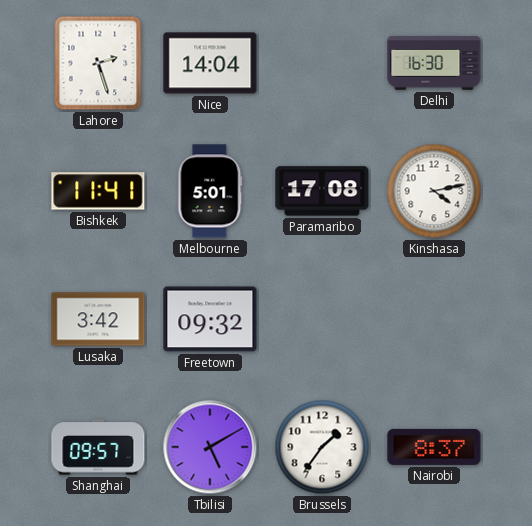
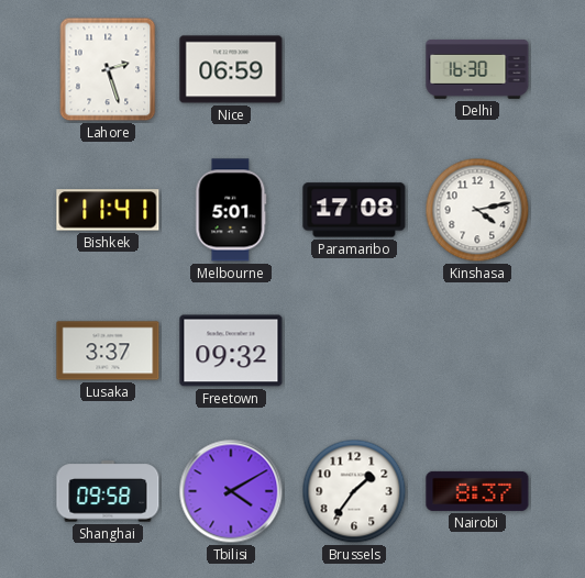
Nice: 14:04 -> 06:59 (231, 69)
Lusaka: 3:42 -> 3:37 (108, 351)
Shanghai: 09:57 -> 09:58 (108, 491)
Tbilisi: 5:10 -> 4:10 (231, 491)
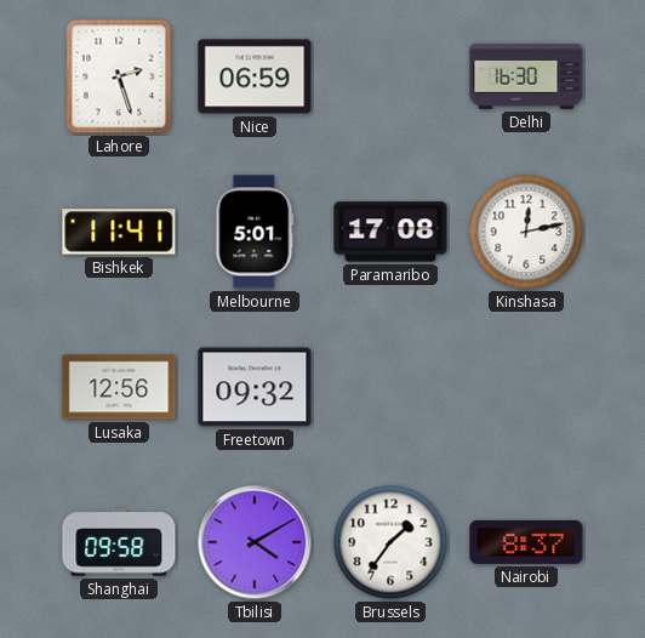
Kinshasa: 4:13 -> 12:13 (526, 232)
Lusaka: 3:37 -> 12:56 (119, 387)
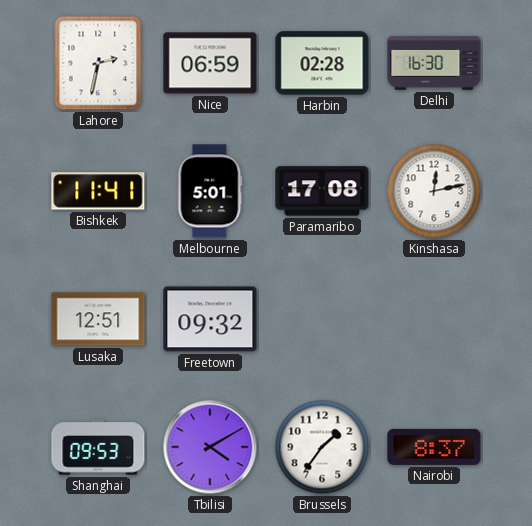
Lahore: 2:27 -> 2:32 (98, 63)
Harbin: none -> 02:28 (322, 63)
Lusaka: 12:56 -> 12:51 (98, 319)
Shanghai: 09:58 -> 09:53 (98, 447)
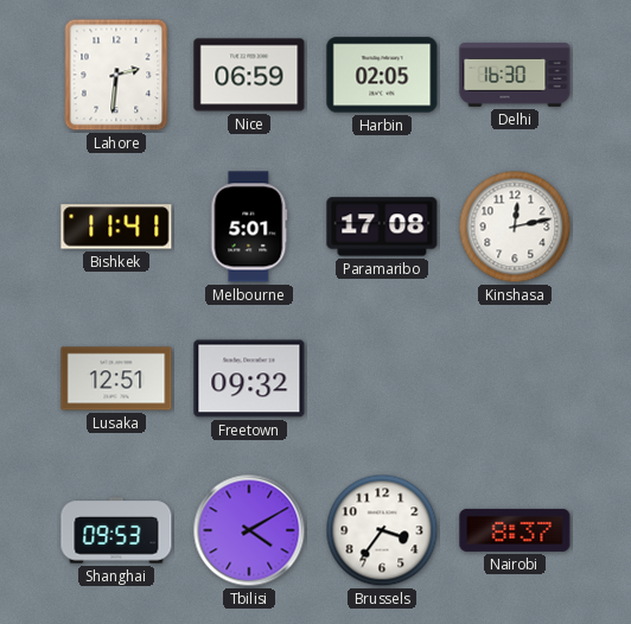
Lahore: 2:32 -> 2:31 (116, 75)
Harbin: 02:28 -> 02:05 (382, 75)
Brussels: 1:36 -> 3:36 (382, 530)
